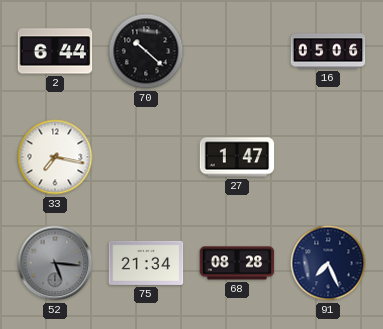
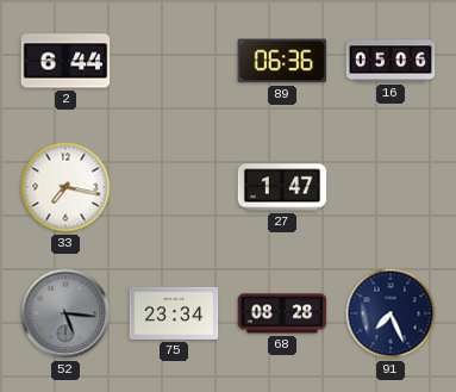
70: 10:22 -> none (146, 51)
89: none -> 06:36 (282, 61)
75: 21:34 -> 23:34 (174, 313)
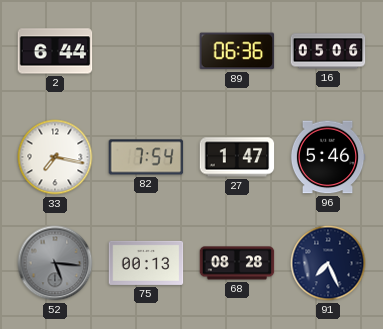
82: none -> 7:54 (146, 157)
96: none -> 5:46 (328, 157)
75: 23:34 -> 00:13 (146, 263)
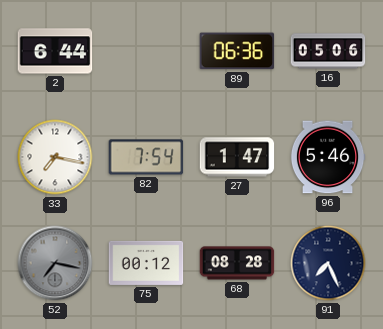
52: 5:16 -> 7:17 (55, 263)
75: 00:13 -> 00:12 (146, 263)
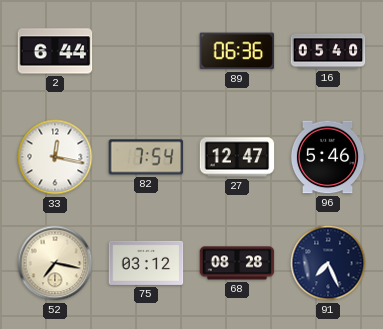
16: 05:06 -> 05:40 (328, 51)
33: 7:17 -> 12:17 (55, 157)
27: 1:47 -> 12:47 (237, 157)
52 dial: grey -> cream (55, 263)
75: 00:12 -> 03:12 (146, 263)
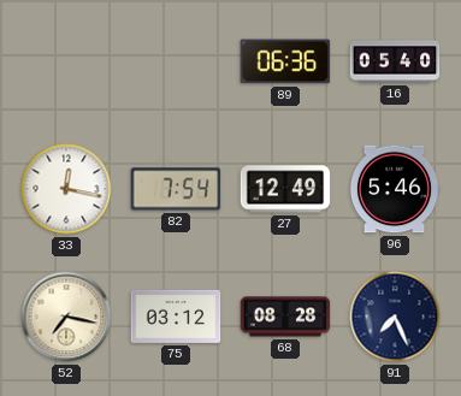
2: 6:44 -> none (55, 51)
27: 12:47 -> 12:49 (285, 189)
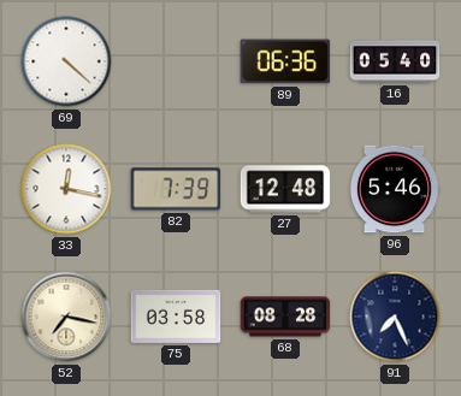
69: none -> 4:22 (66, 61)
82: 7:54 -> 7:39 (176, 189)
27: 12:49 -> 12:48 (285, 189)
75: 03:12 -> 03:58 (176, 317)
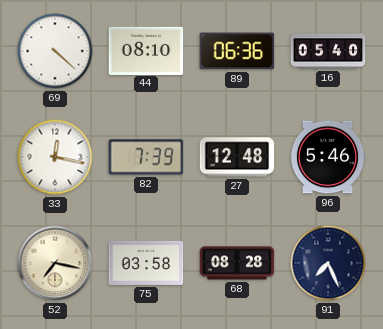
44: none -> 08:10 (146, 50)
